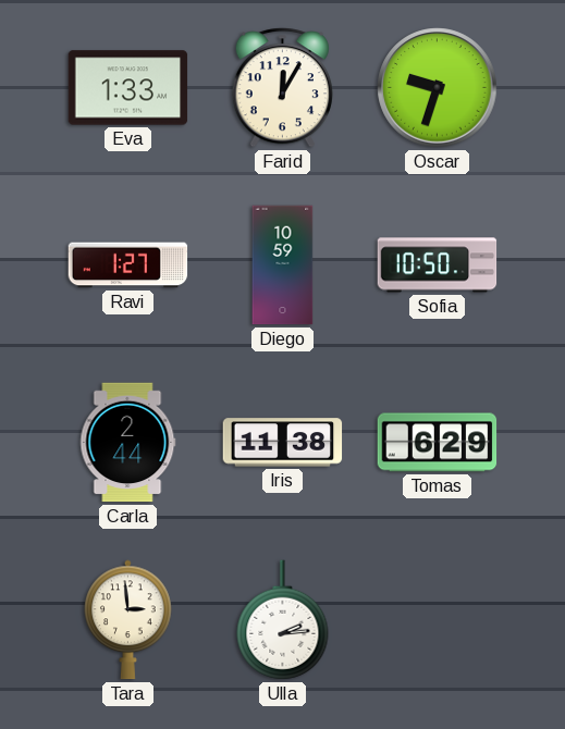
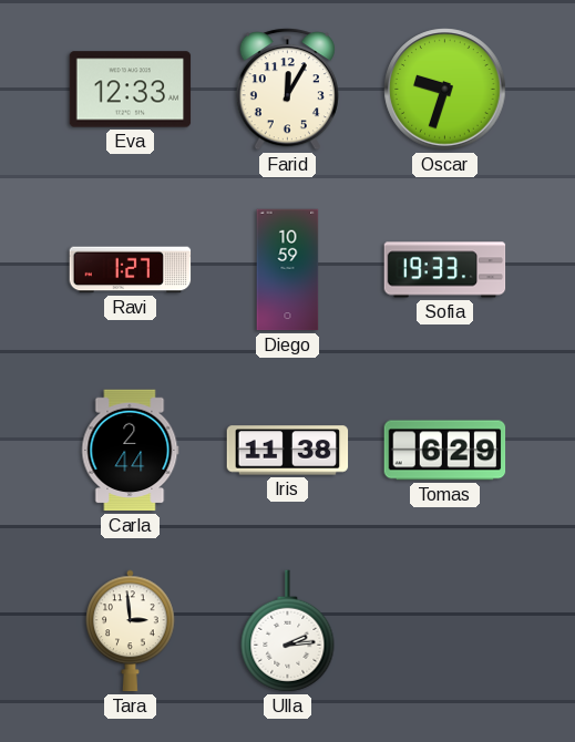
Eva: 1:33 -> 12:33 (131, 90)
Sofia: 10:50 -> 19:33 (445, 270)
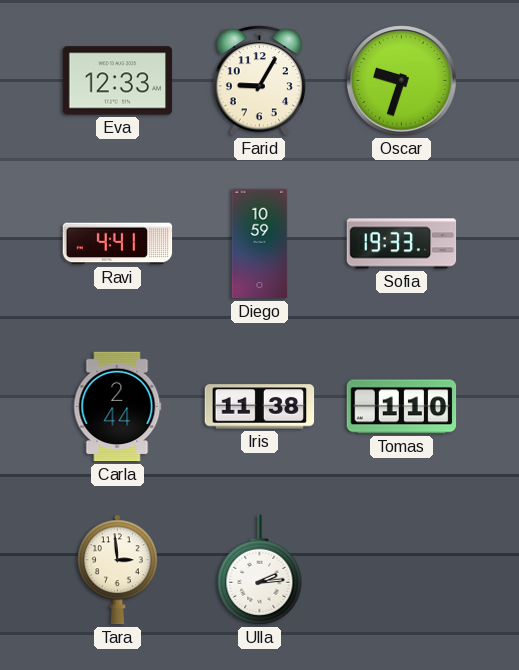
Farid: 12:05 -> 9:05 (259, 81)
Ravi: 1:27 -> 4:41 (118, 244)
Tomas: 6:29 -> 1:10 (402, 407)
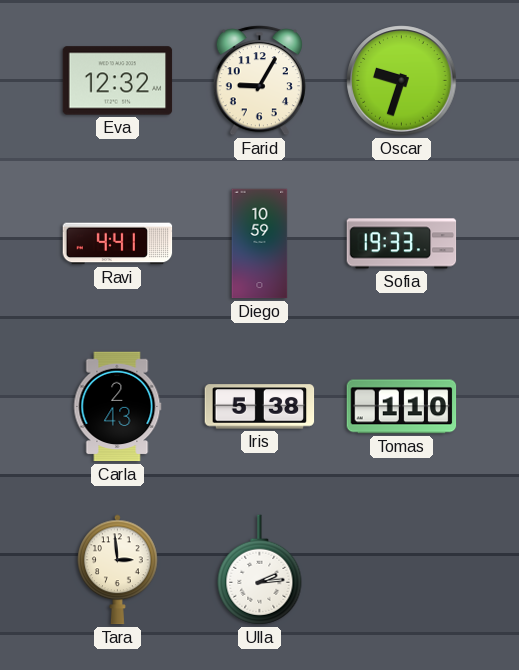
Eva: 12:33 -> 12:32 (118, 81)
Carla: 2:44 -> 2:43 (118, 407)
Iris: 11:38 -> 5:38 (260, 407)
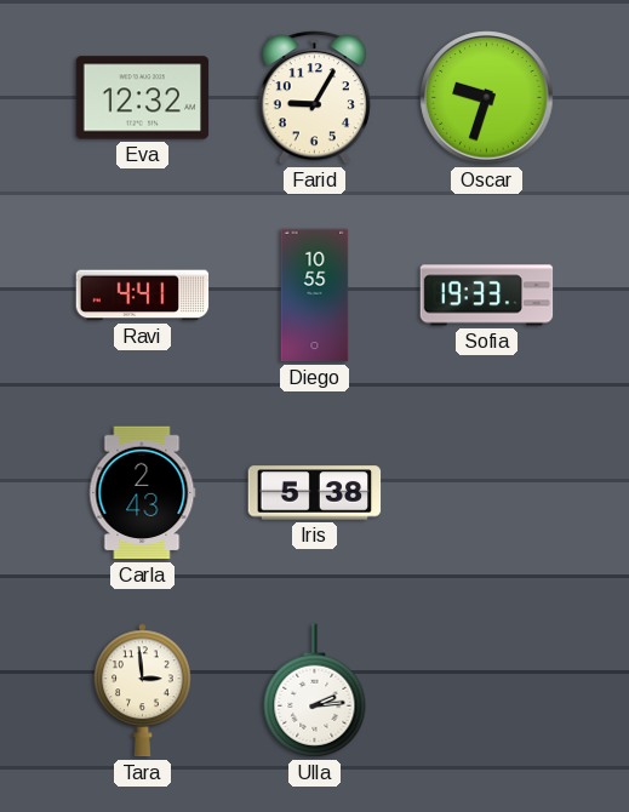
Diego: 10:59 -> 10:55 (315, 296)
Tomas: 1:10 -> none (402, 407)
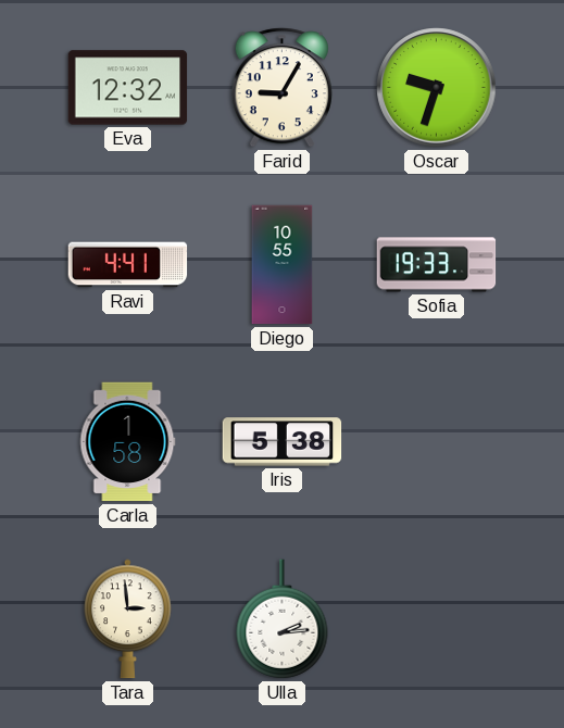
Carla: 2:43 -> 1:58 (128, 442)
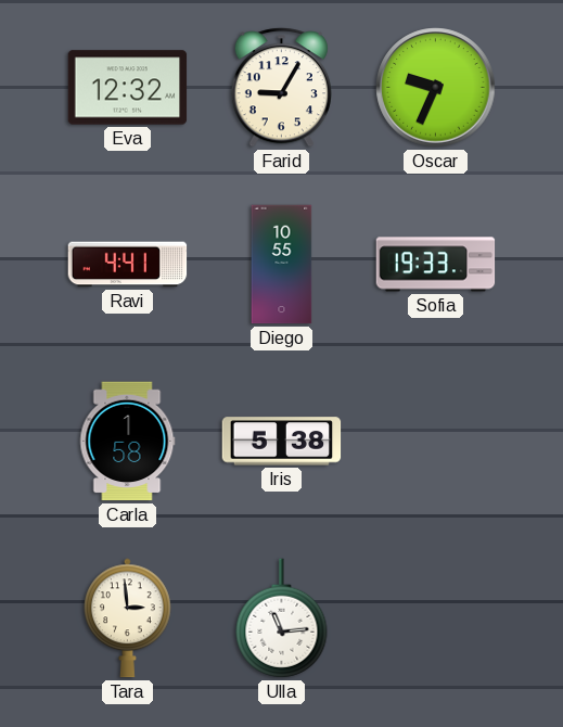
Oscar: 9:33 -> 9:34 (436, 88)
Ulla: 2:14 -> 11:14 (282, 618)
